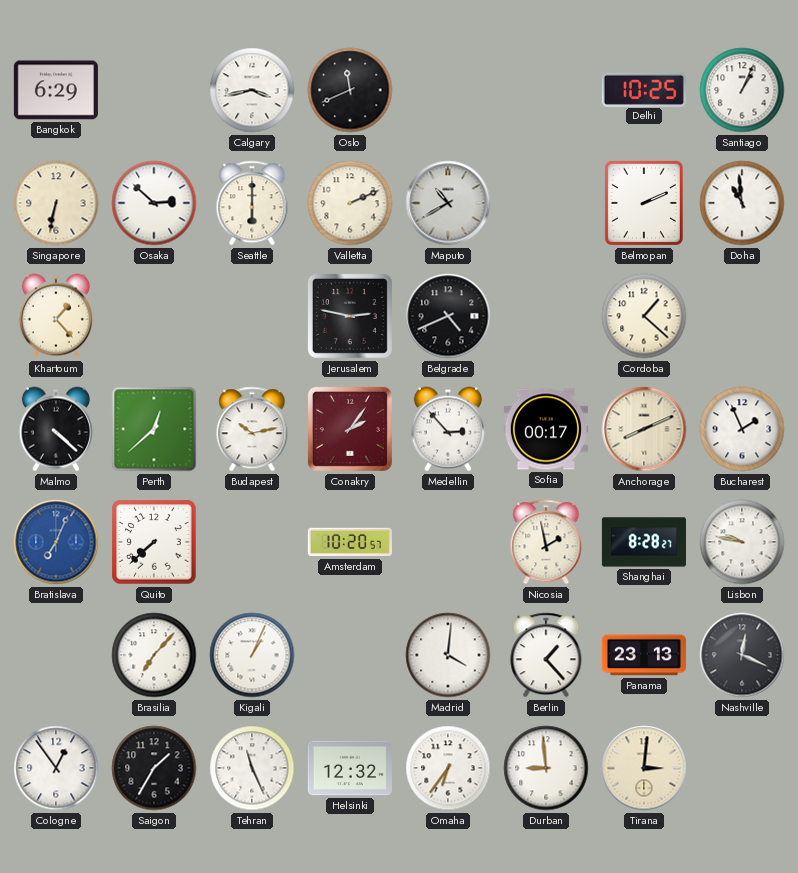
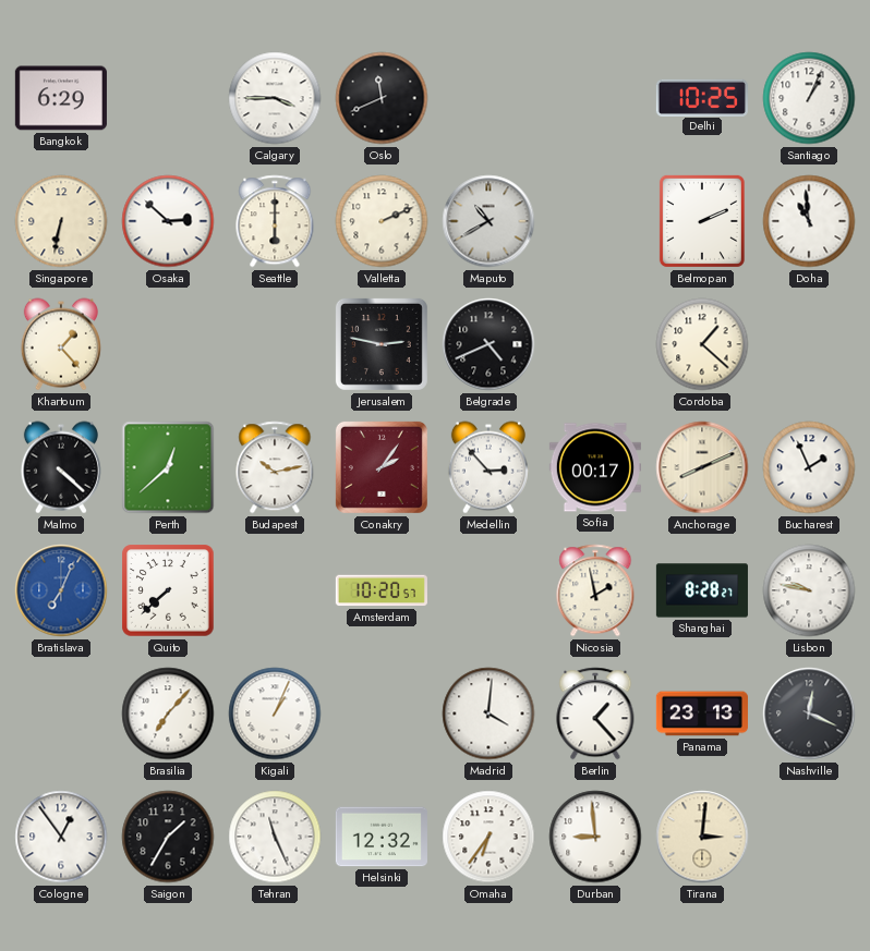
Calgary: 3:43 -> 3:45 (275, 98)
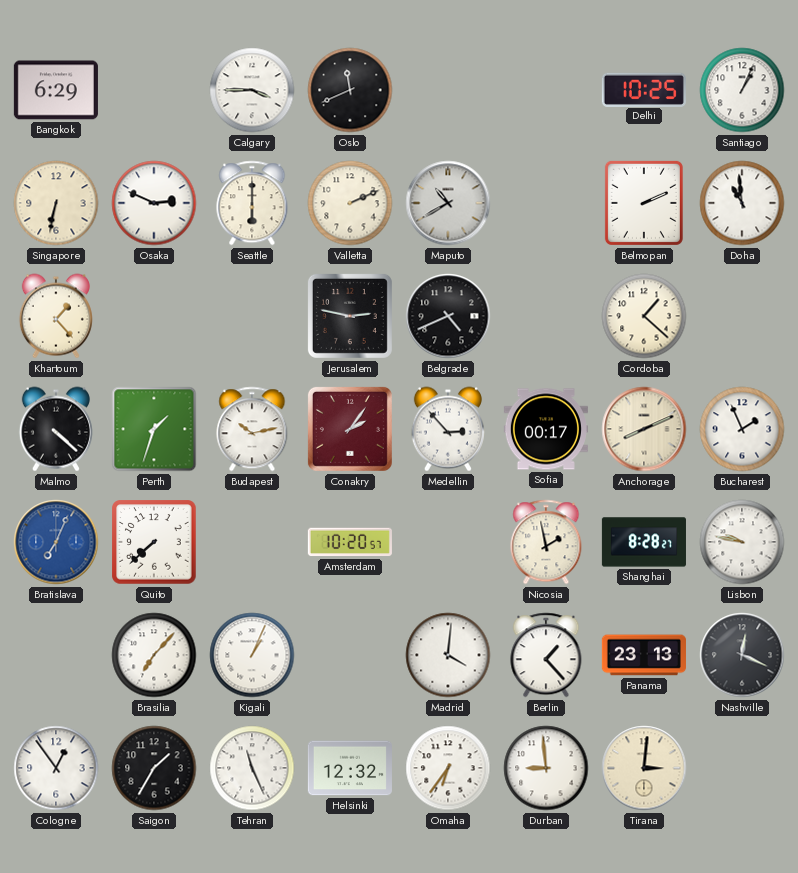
Osaka: 2:52 -> 2:49 (154, 203)
Perth: 12:38 -> 1:33 (154, 429)
